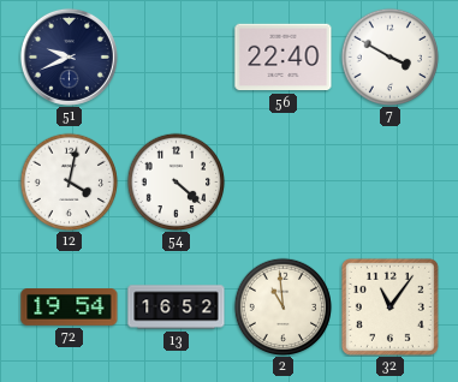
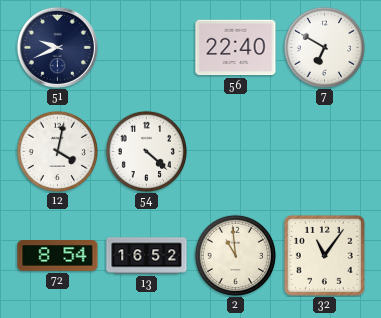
7: 3:50 -> 6:50 (324, 47)
72: 19:54 -> 8:54 (58, 256)
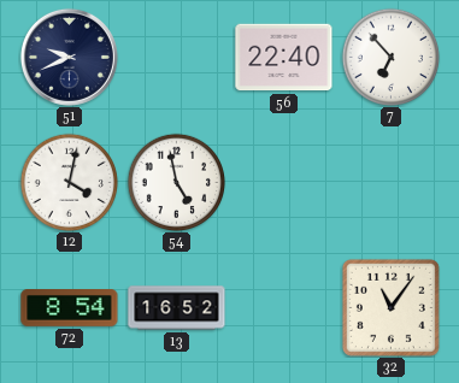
7: 6:50 -> 6:53 (390, 57)
54: 4:22 -> 4:58 (176, 182)
2: 10:59 -> none (235, 255)
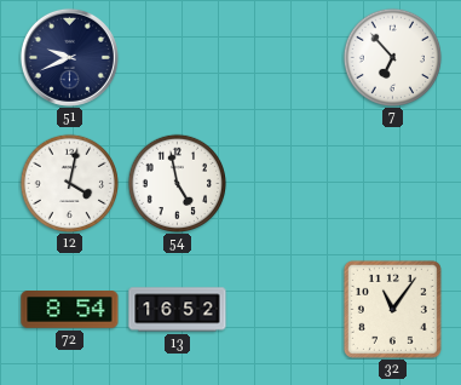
56: 22:40 -> none (284, 58)
